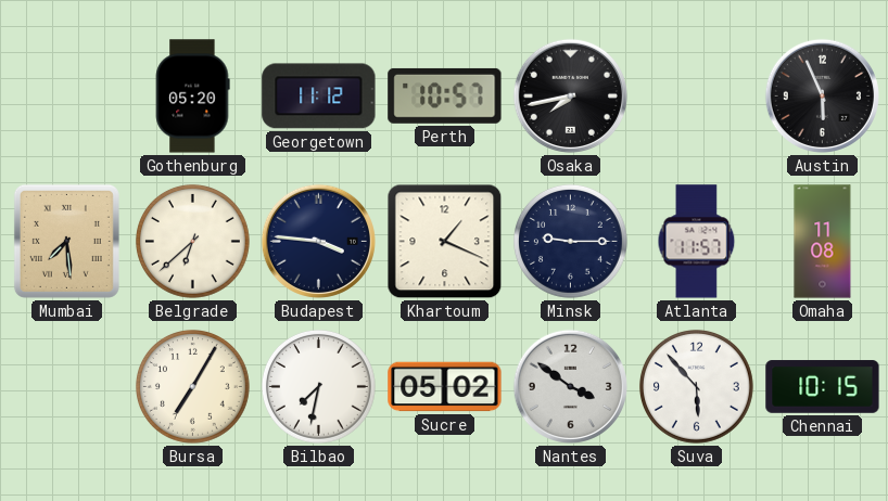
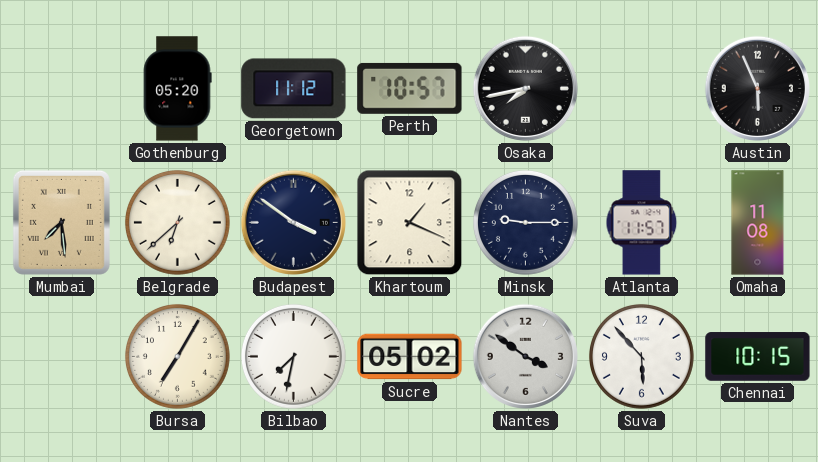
Budapest: 3:46 -> 3:51 (293, 222)
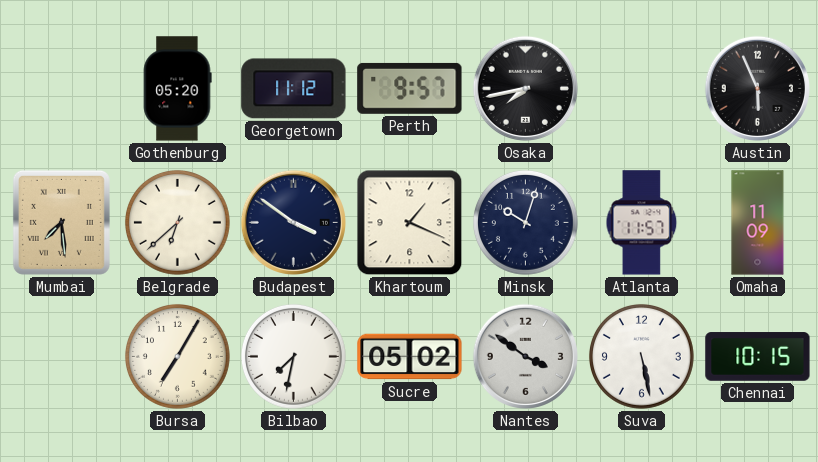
Perth: 10:57 -> 9:57 (410, 88)
Minsk: 9:15 -> 10:03 (525, 222)
Omaha: 11:08 -> 11:09 (758, 223)
Suva: 5:53 -> 5:28 (641, 356)
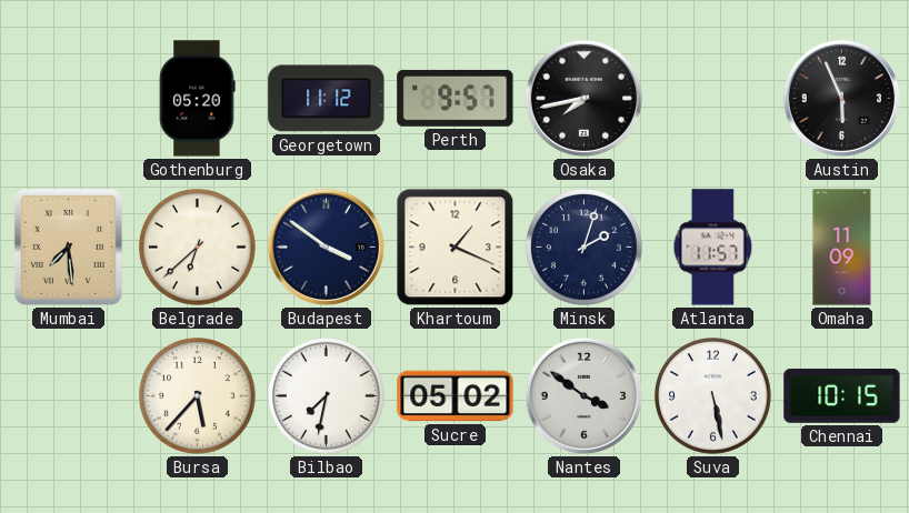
Minsk: 10:03 -> 2:03 (583, 247)
Bursa: 7:05 -> 5:37 (197, 395)
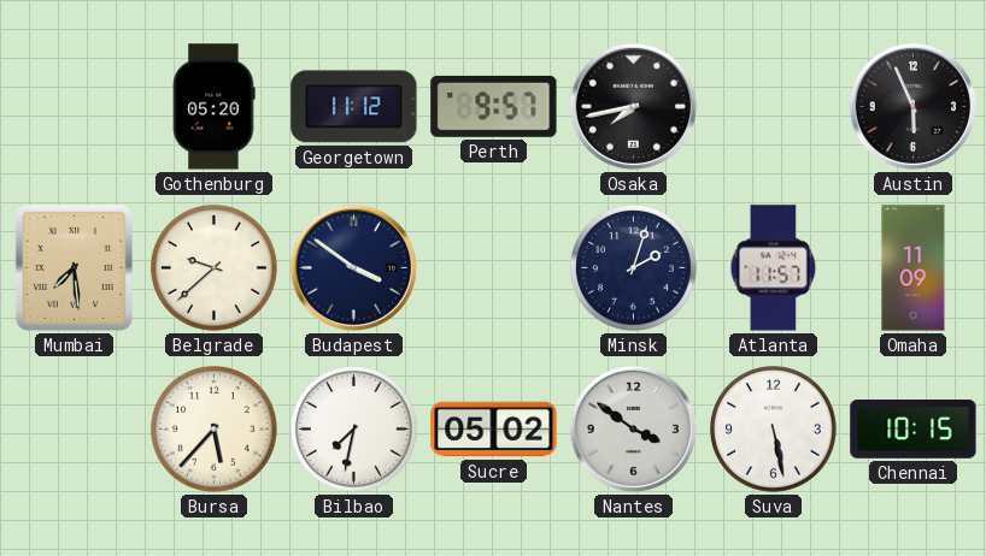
Belgrade: 6:38 -> 9:38 (213, 267)
Khartoum: 1:19 -> none (456, 248)
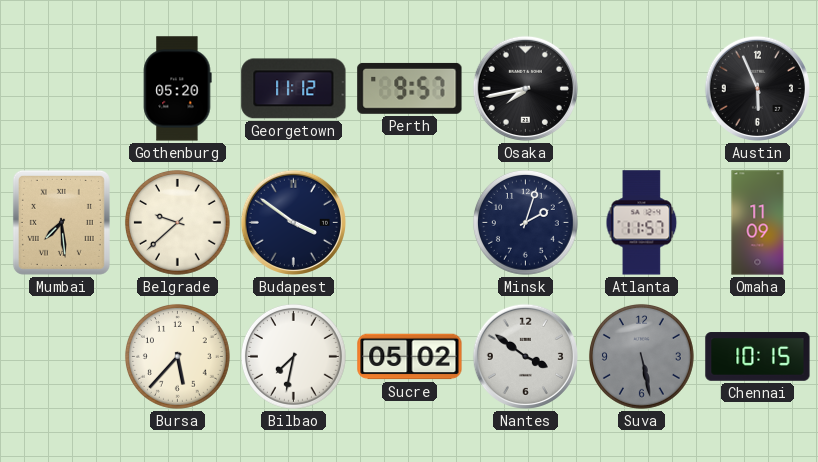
Suva dial: white -> grey (641, 356)
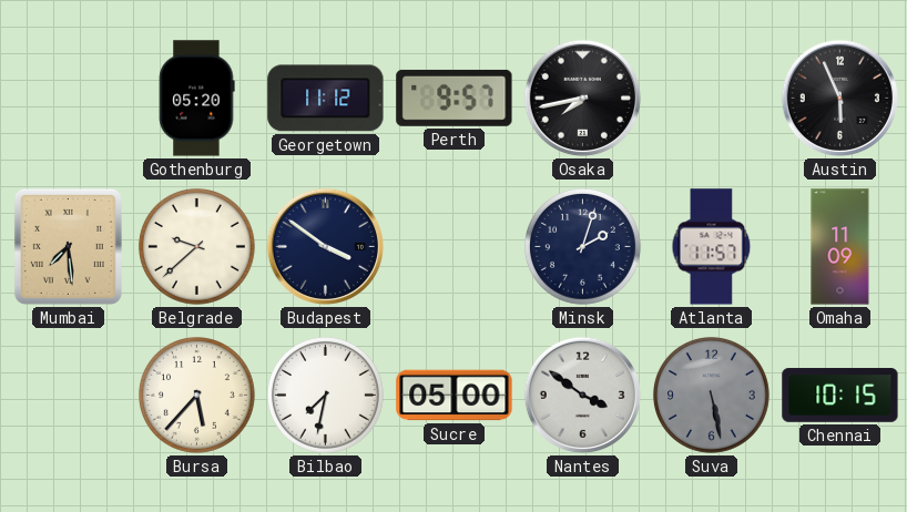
Sucre: 05:02 -> 05:00 (455, 396)
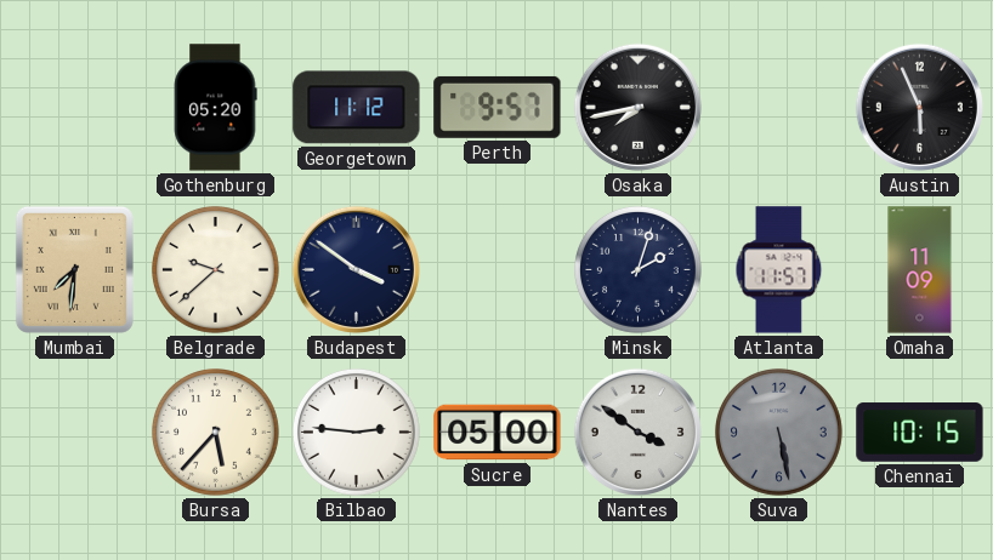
Mumbai: 7:29 -> 7:31 (74, 269)
Bilbao: 7:32 -> 2:46 (356, 432)
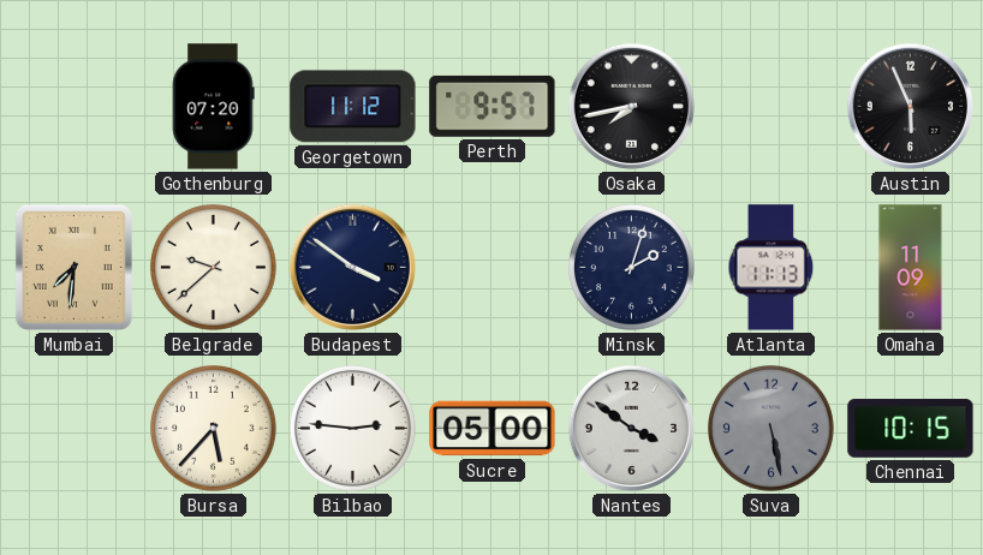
Gothenburg: 05:20 -> 07:20 (213, 107)
Atlanta: 11:57 -> 11:13 (771, 268)
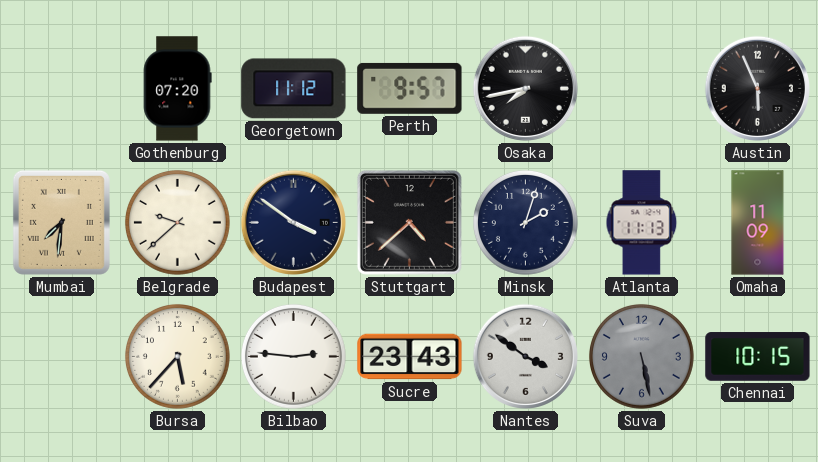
Stuttgart: none -> 4:38 (409, 222)
Sucre: 05:00 -> 23:43 (410, 357)
